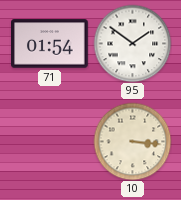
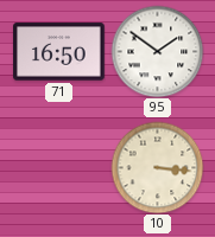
71: 01:54 -> 16:50 (59, 52)
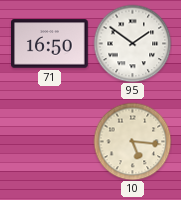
10: 3:16 -> 5:16 (132, 141)
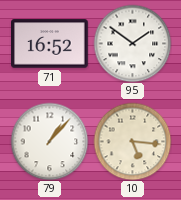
71: 16:50 -> 16:52 (50, 44)
79: none -> 1:07 (49, 141)
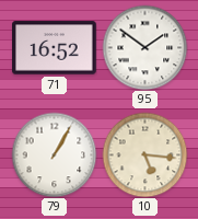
79: 1:07 -> 1:05 (54, 154)
